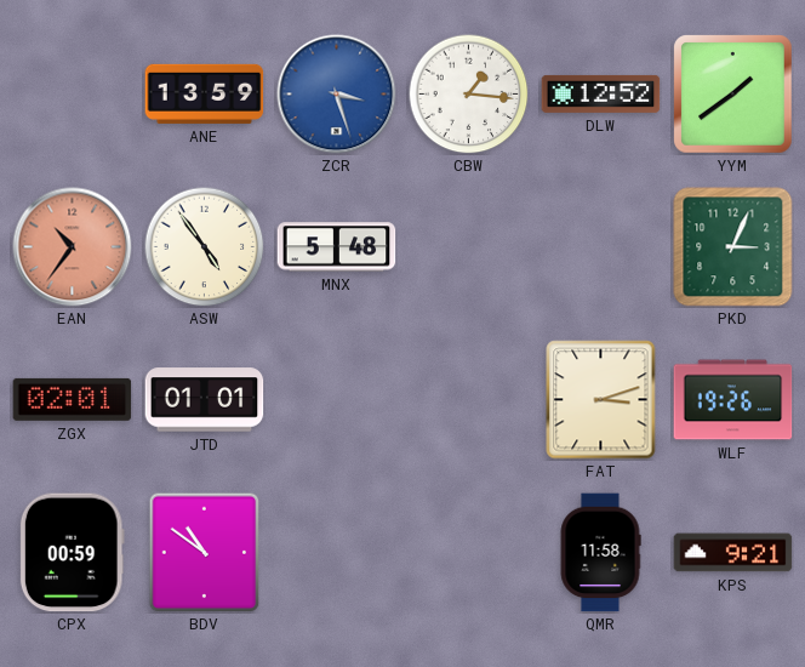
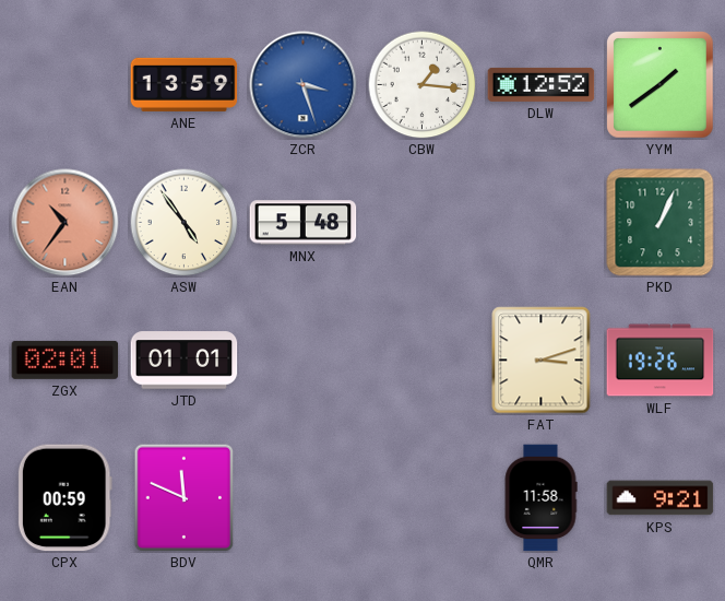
PKD: 3:04 -> 1:04 (661, 223)
BDV: 10:51 -> 11:49 (185, 497)
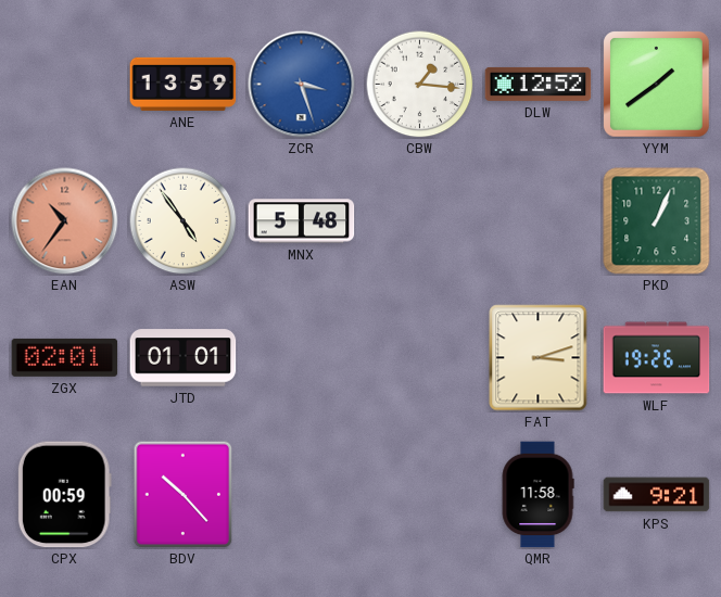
BDV: 11:49 -> 10:23 (184, 494)
